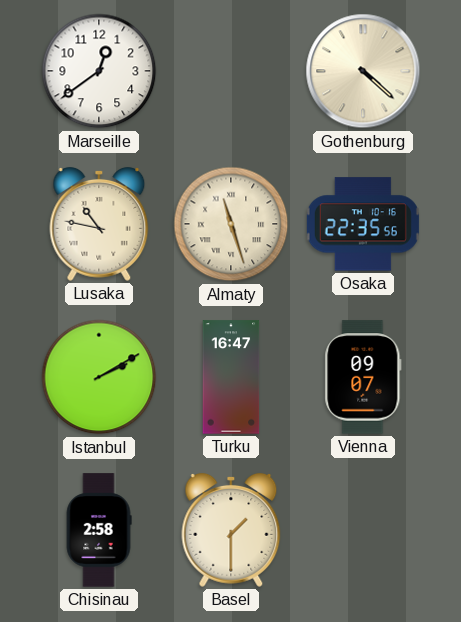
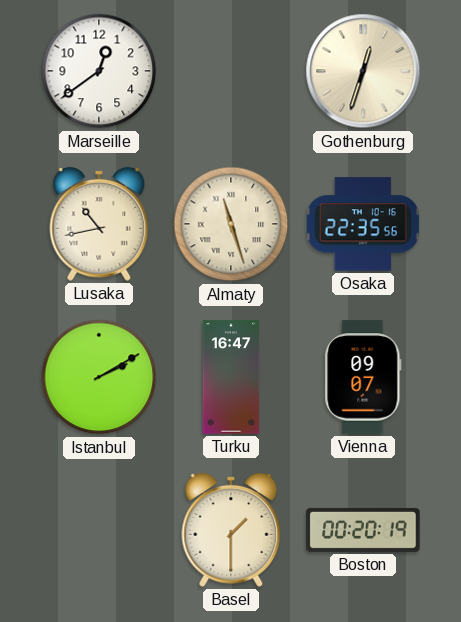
Gothenburg: 4:22 -> 12:33 (363, 71)
Lusaka: 10:47 -> 10:43 (99, 224)
Chisinau: 2:58 -> none (99, 530)
Boston: none -> 00:20 (363, 530)
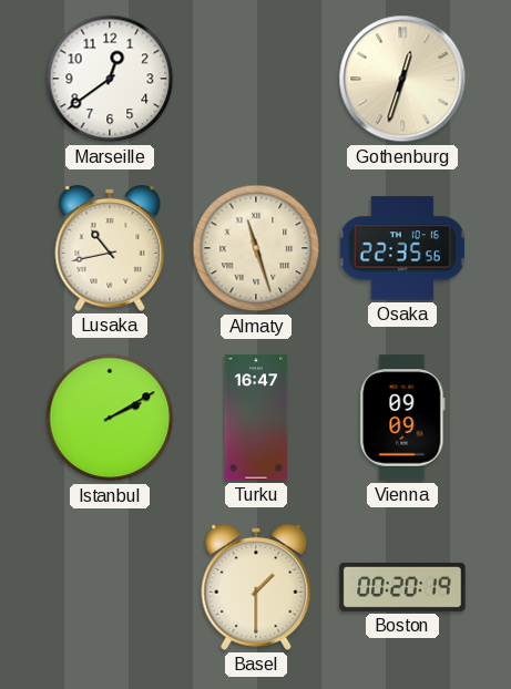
Vienna: 09:07 -> 09:09 (402, 418)
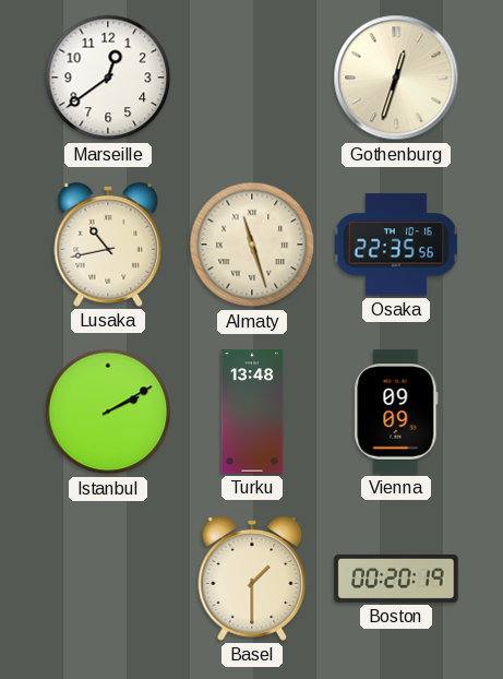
Turku: 16:47 -> 13:48 (252, 412)
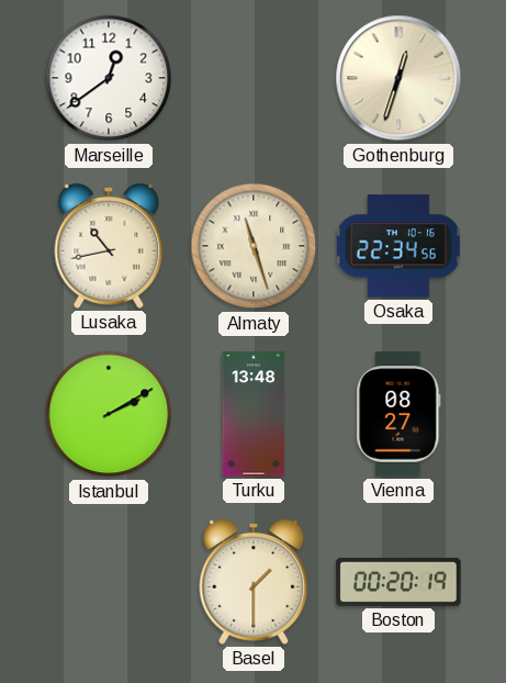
Osaka: 22:35 -> 22:34 (398, 246)
Vienna: 09:09 -> 08:27 (398, 414)
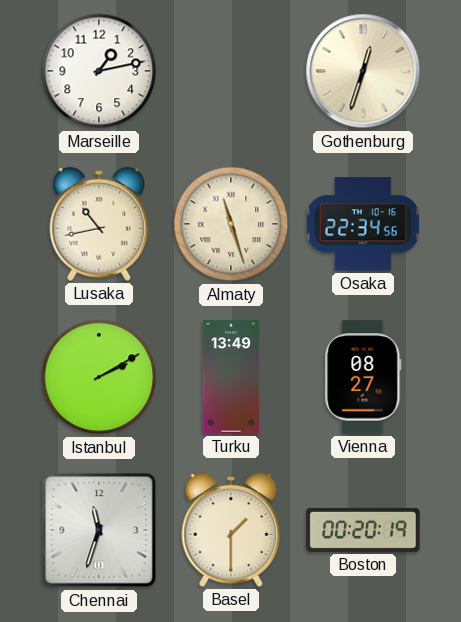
Marseille: 12:39 -> 1:13 (99, 71)
Turku: 13:48 -> 13:49 (231, 377)
Chennai: none -> 11:33 (99, 530)
